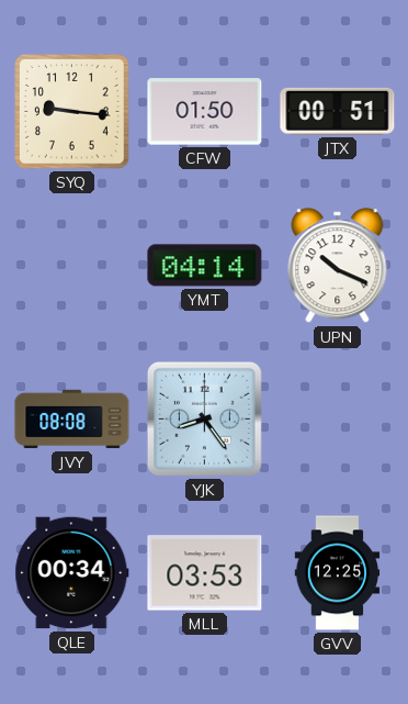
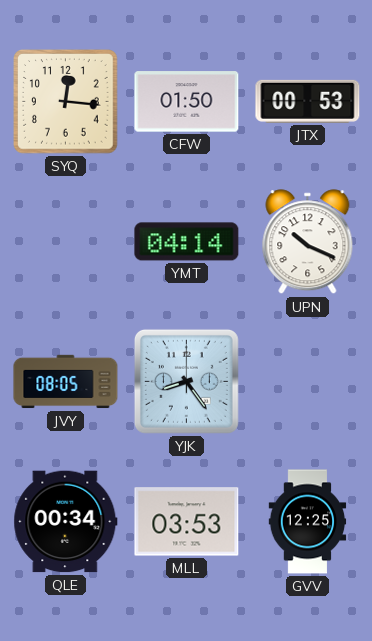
SYQ: 9:16 -> 12:16 (66, 102)
JTX: 00:51 -> 00:53 (308, 101)
JVY: 08:08 -> 08:05 (66, 382)
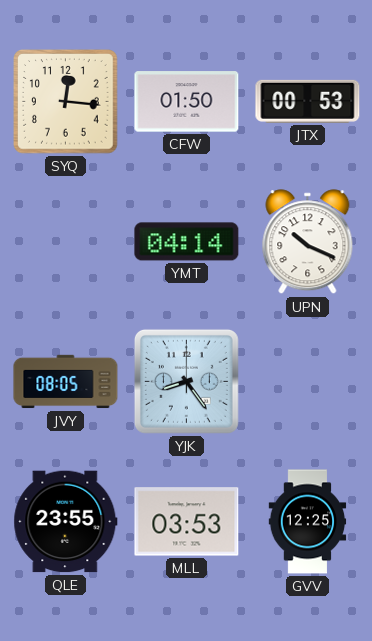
QLE: 00:34 -> 23:55 (66, 522)
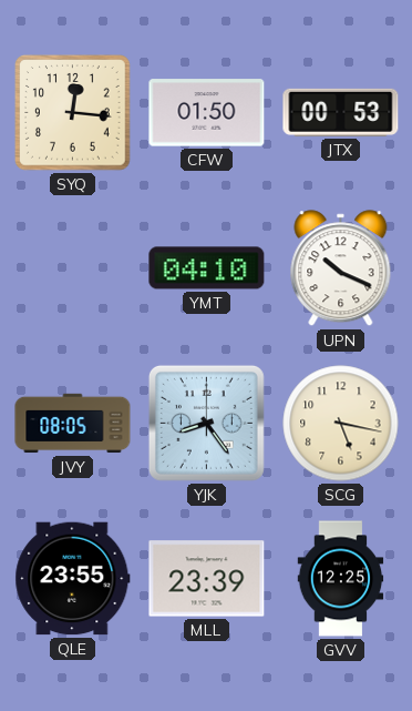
YMT: 04:14 -> 04:10 (207, 268)
SCG: none -> 5:17 (341, 424)
MLL: 03:53 -> 23:39 (207, 579)
